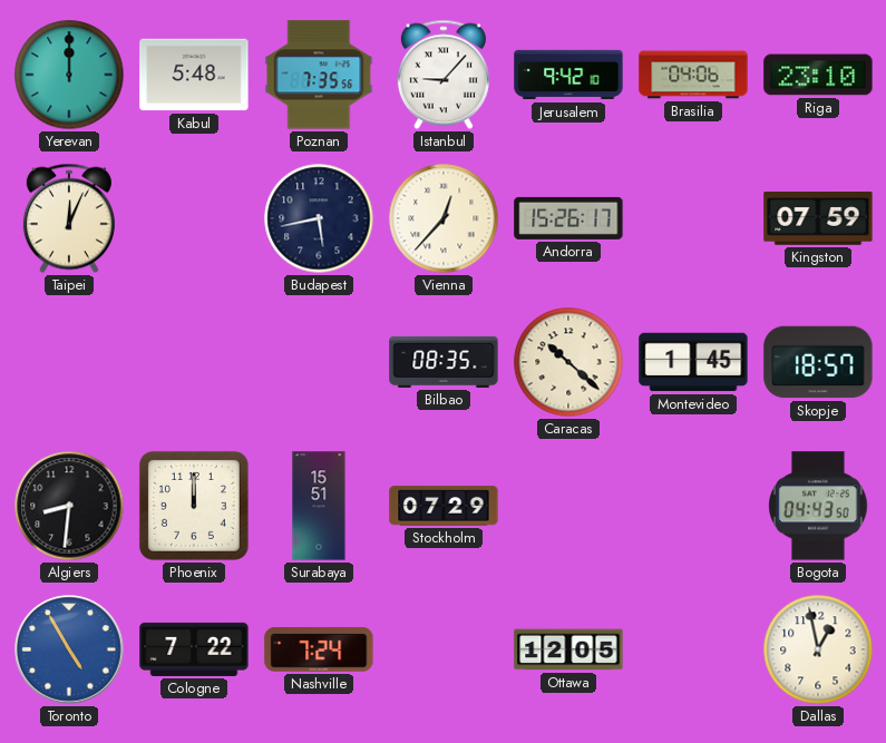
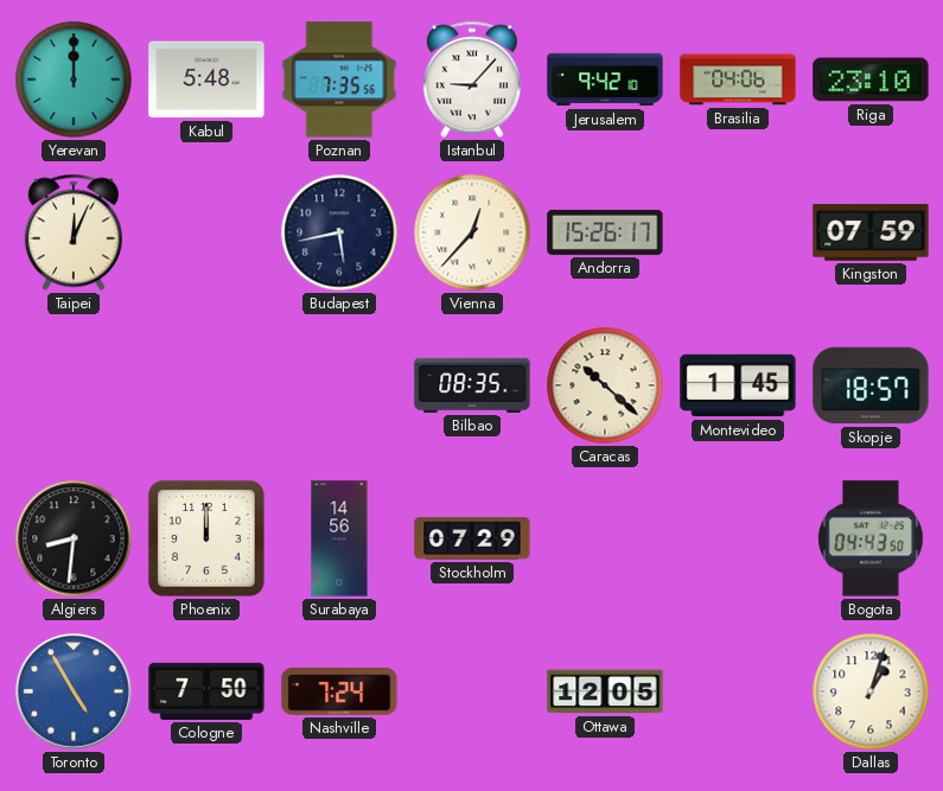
Surabaya: 15:51 -> 14:56 (339, 538)
Cologne: 7:22 -> 7:50 (206, 691)
Dallas: 12:58 -> 1:03 (871, 691)
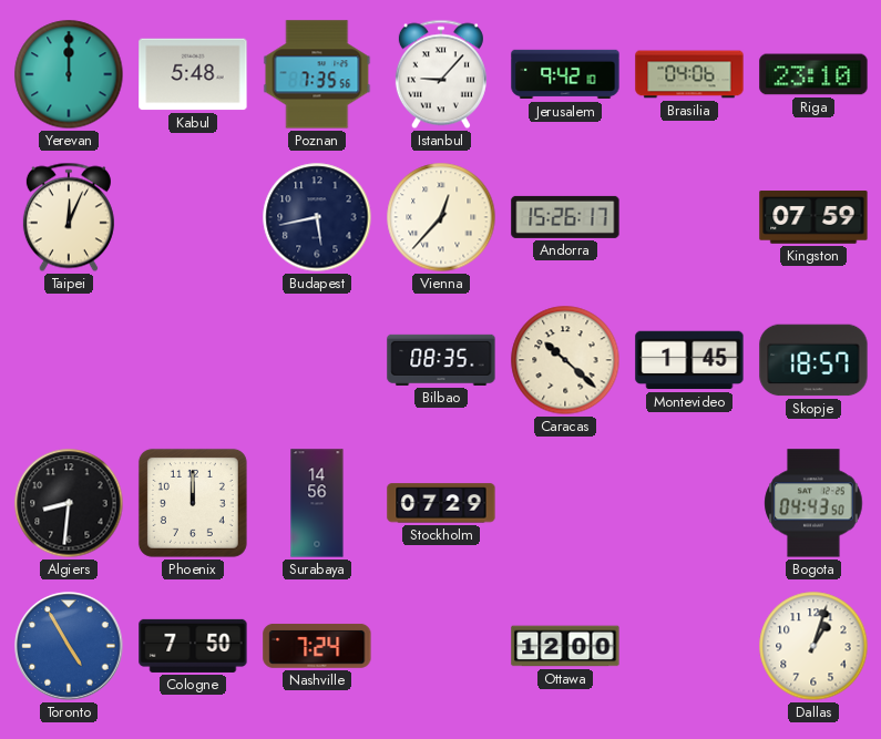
Ottawa: 12:05 -> 12:00 (565, 646)
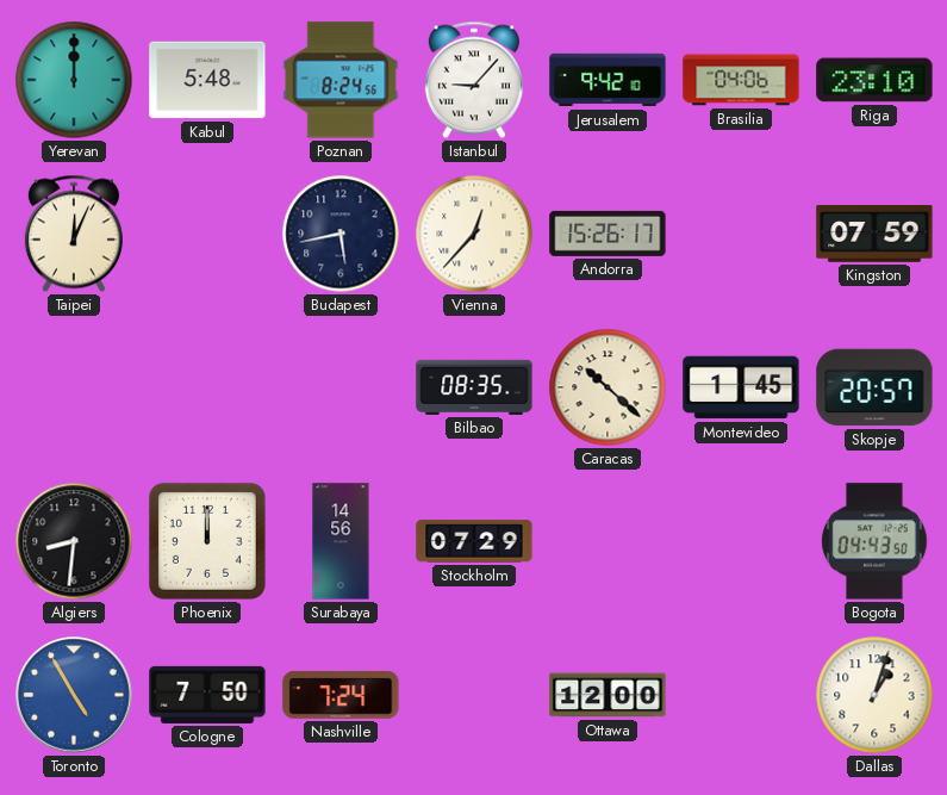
Poznan: 7:35 -> 8:24 (341, 80)
Skopje: 18:57 -> 20:57 (874, 387)
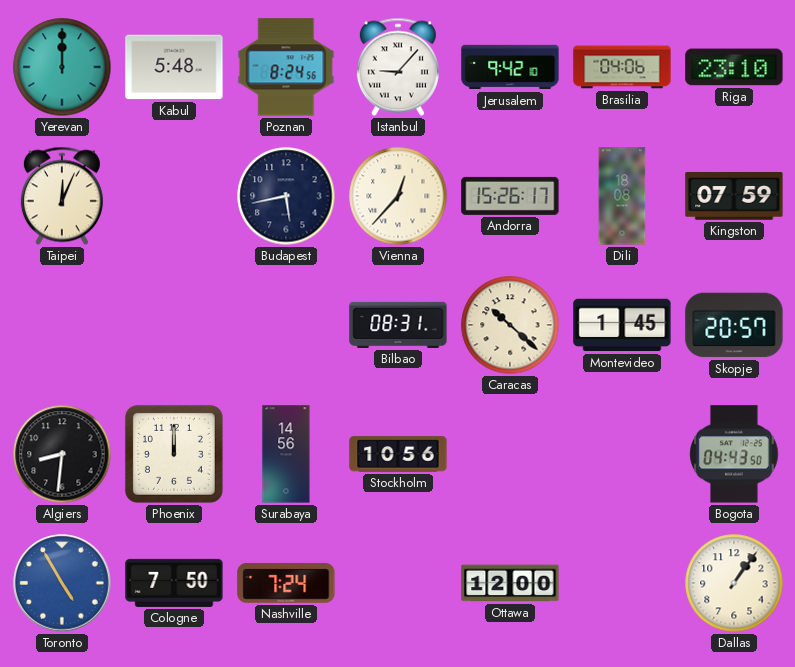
Dili: none -> 18:08 (622, 196)
Bilbao: 08:35 -> 08:31 (398, 325)
Stockholm: 07:29 -> 10:56 (398, 454)
Dallas: 1:03 -> 1:06 (734, 583)
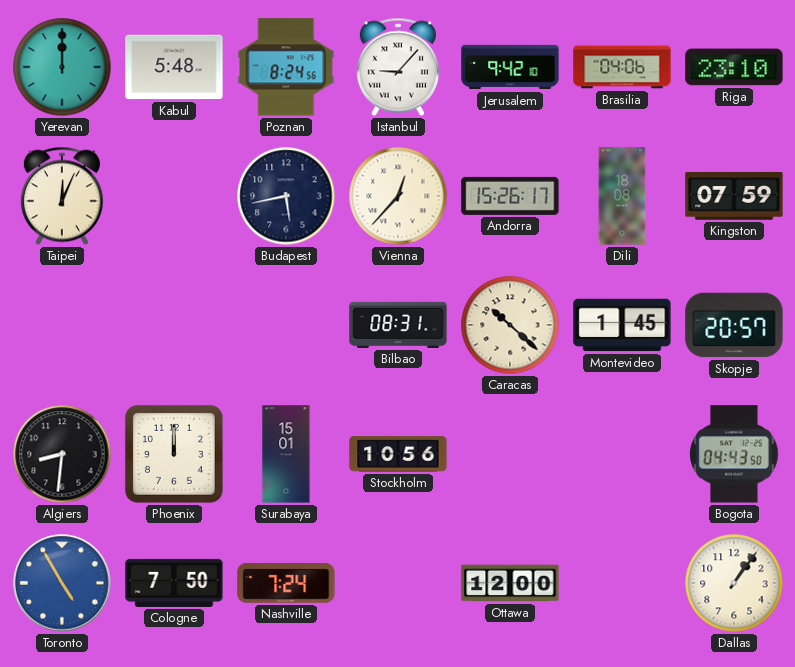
Surabaya: 14:56 -> 15:01 (286, 454)
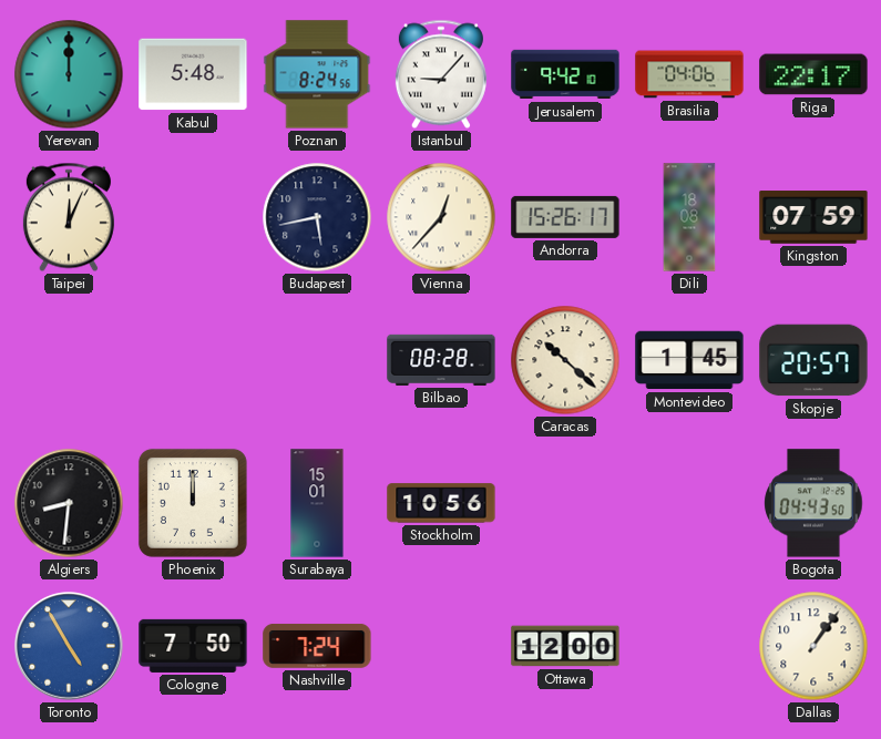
Riga: 23:10 -> 22:17 (813, 74)
Bilbao: 08:31 -> 08:28 (441, 360)
